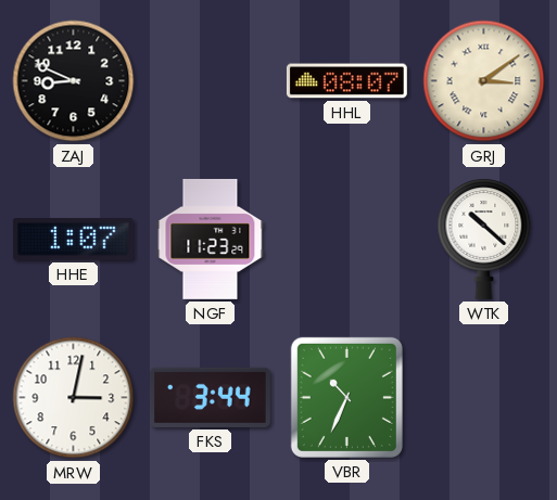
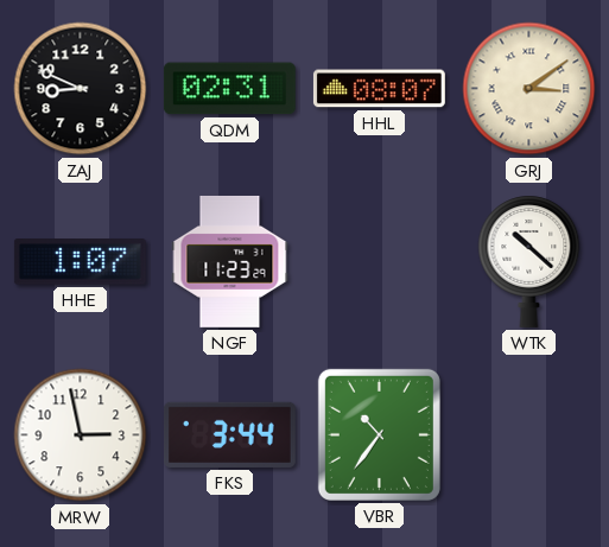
QDM: none -> 02:31 (229, 89)
MRW: 3:02 -> 2:58 (81, 435)
VBR: 10:34 -> 10:36 (379, 434)
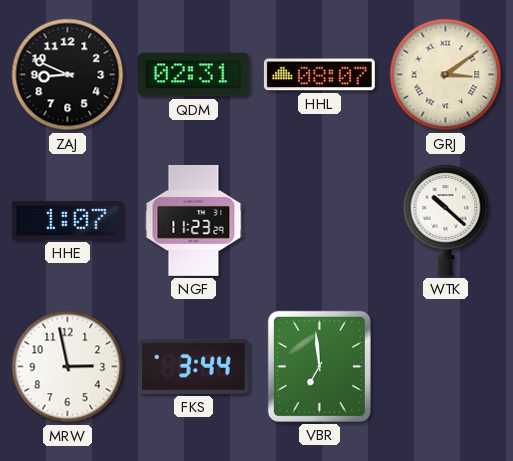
VBR: 10:36 -> 6:59 (319, 366)
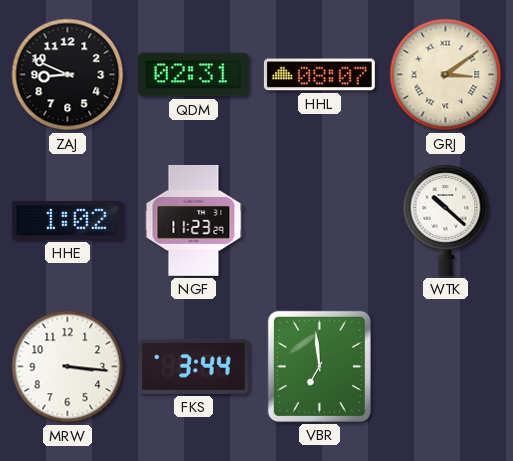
HHE: 1:07 -> 1:02 (67, 221)
MRW: 2:58 -> 3:16 (68, 367)
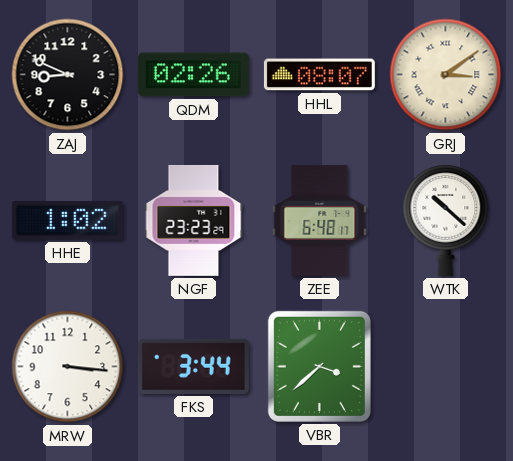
QDM: 02:31 -> 02:26 (193, 75)
NGF: 11:23 -> 23:23 (194, 220)
ZEE: none -> 6:48 (320, 220)
VBR: 6:59 -> 3:38 (319, 366)
